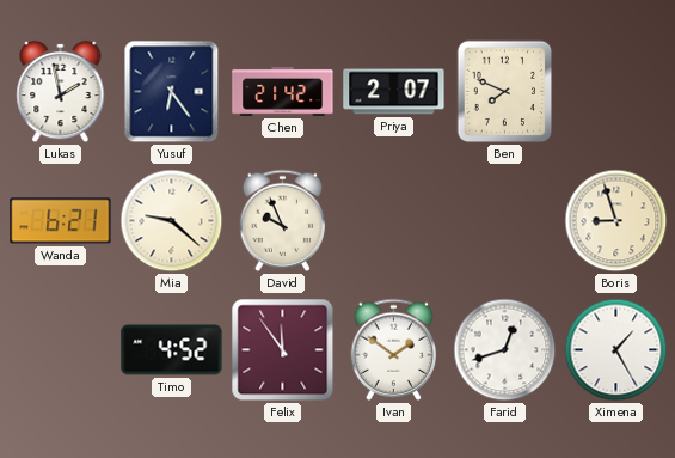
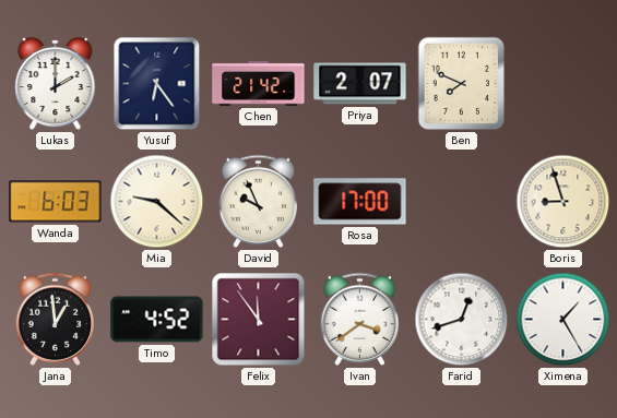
Lukas: 1:58 -> 2:00 (56, 84)
Wanda: 6:21 -> 6:03 (56, 202)
Rosa: none -> 17:00 (360, 202)
Jana: none -> 12:59 (56, 319)
Ivan: 1:51 -> 3:39 (360, 319)
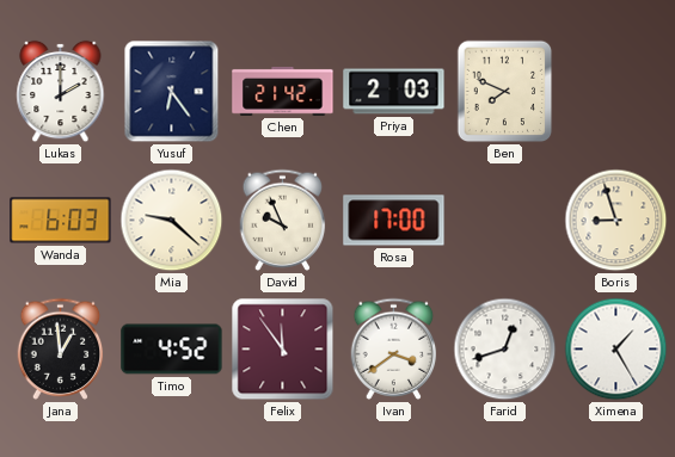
Priya: 2:07 -> 2:03 (394, 92)
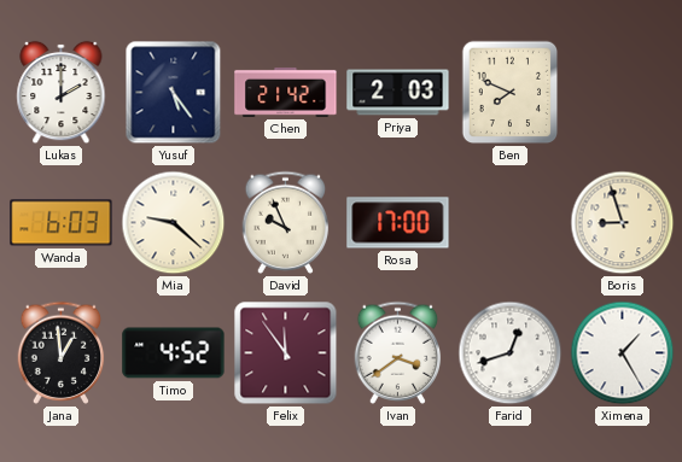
Yusuf: 6:24 -> 5:24 (174, 93)
